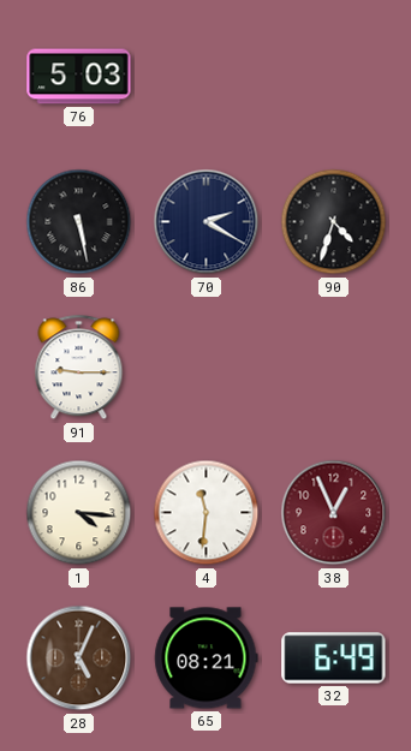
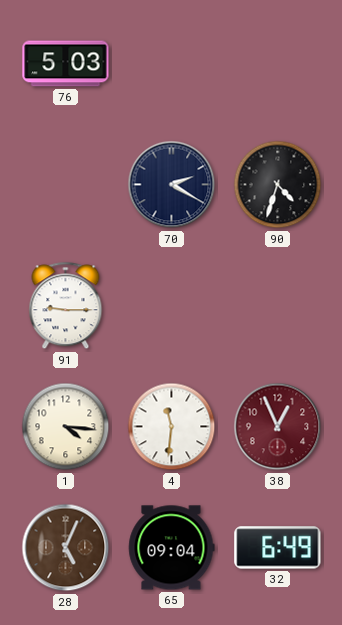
86: 5:28 -> none (79, 222)
65: 08:21 -> 09:04 (172, 548)
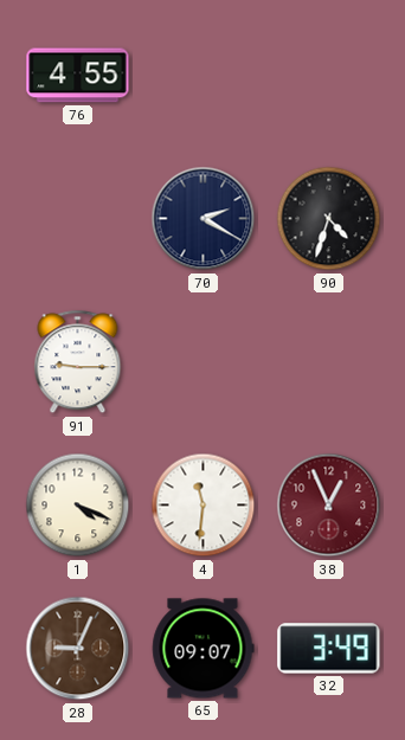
76: 5:03 -> 4:55 (78, 76)
1: 4:16 -> 4:19 (78, 506)
28: 5:04 -> 9:04 (78, 649)
65: 09:04 -> 09:07 (204, 649)
32: 6:49 -> 3:49 (329, 649)
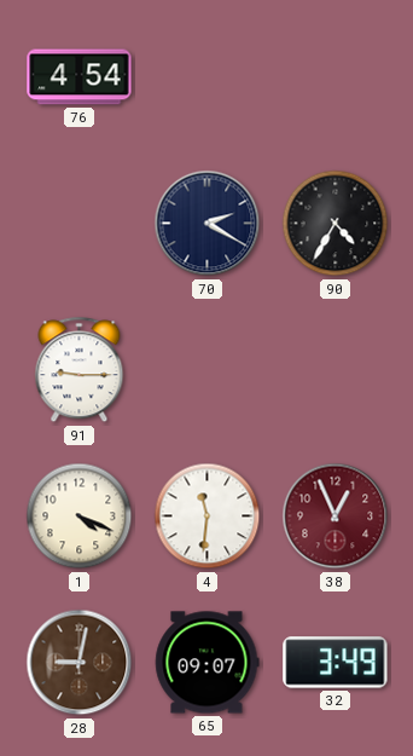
76: 4:55 -> 4:54 (80, 77)
90: 4:33 -> 4:35 (336, 224)
28: 9:04 -> 9:02 (80, 663)
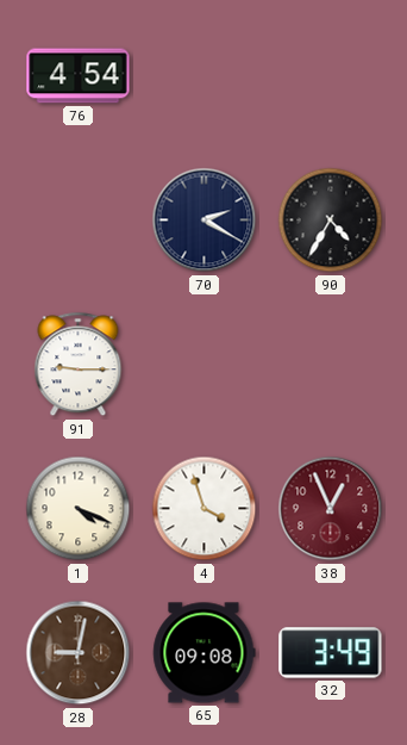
4: 11:31 -> 3:57 (205, 509)
65: 09:07 -> 09:08 (205, 653)
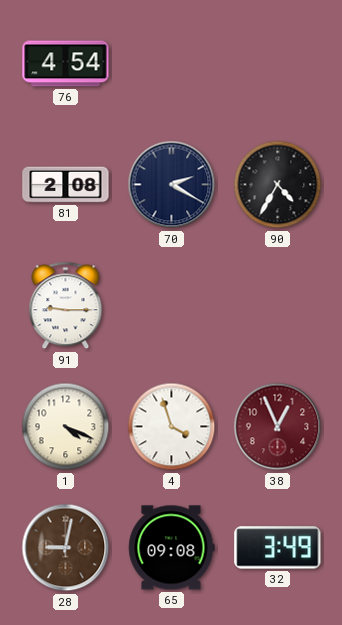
81: none -> 2:08 (66, 185)
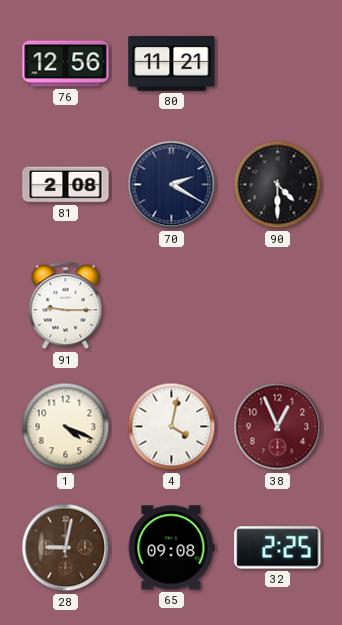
76: 4:54 -> 12:56 (66, 64)
80: none -> 11:21 (172, 64)
90: 4:35 -> 4:30 (278, 185)
4: 3:57 -> 4:02 (172, 427)
32: 3:49 -> 2:25 (278, 548)
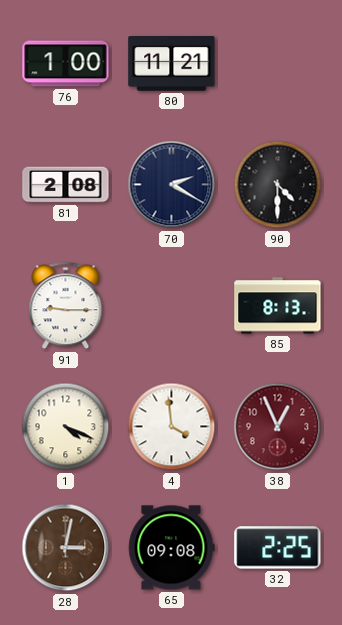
76: 12:56 -> 1:00 (66, 64)
85: none -> 8:13 (278, 306)
4: 4:02 -> 3:59 (172, 427)
28: 9:02 -> 3:02 (66, 548)
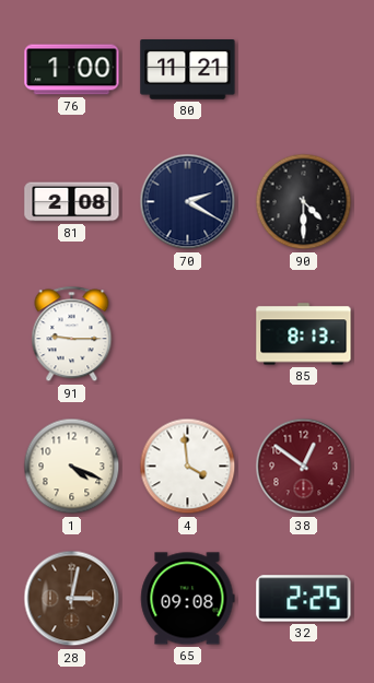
38: 12:56 -> 12:51 (304, 467)
